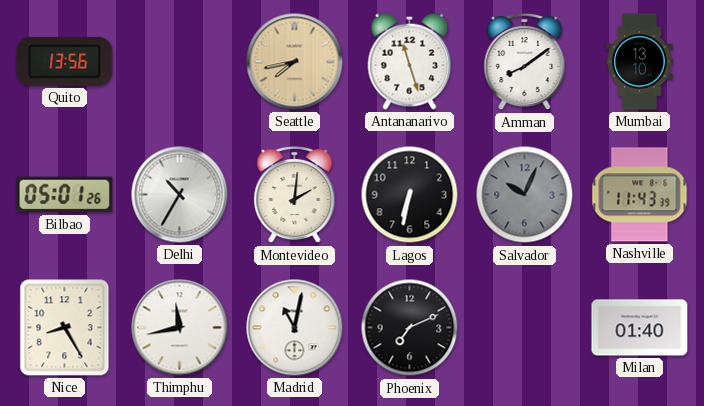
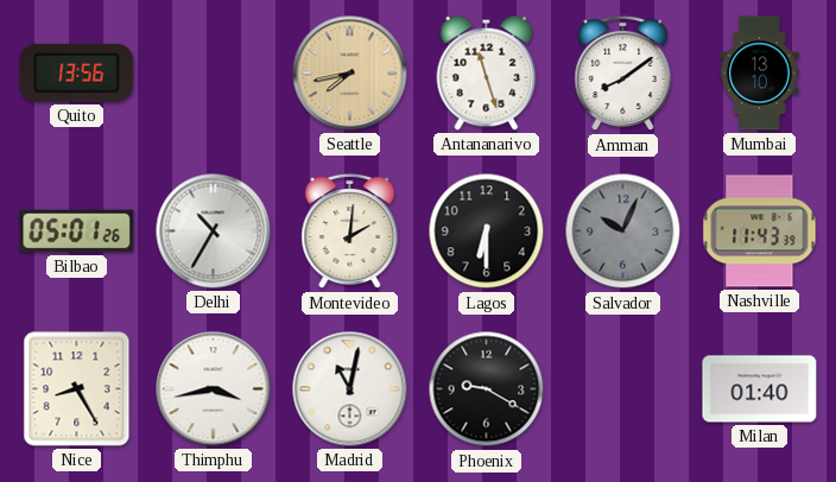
Lagos: 6:32 -> 6:30 (487, 232)
Thimphu: 11:43 -> 3:43 (214, 389)
Phoenix: 7:11 -> 9:20 (487, 389)
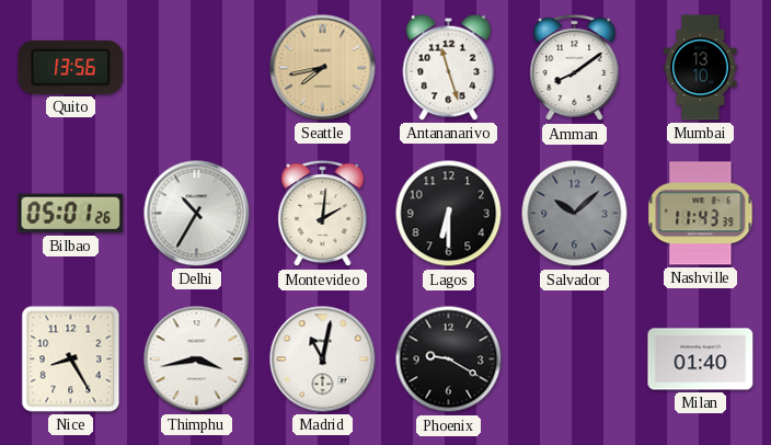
Salvador: 10:04 -> 10:08 (575, 214)
